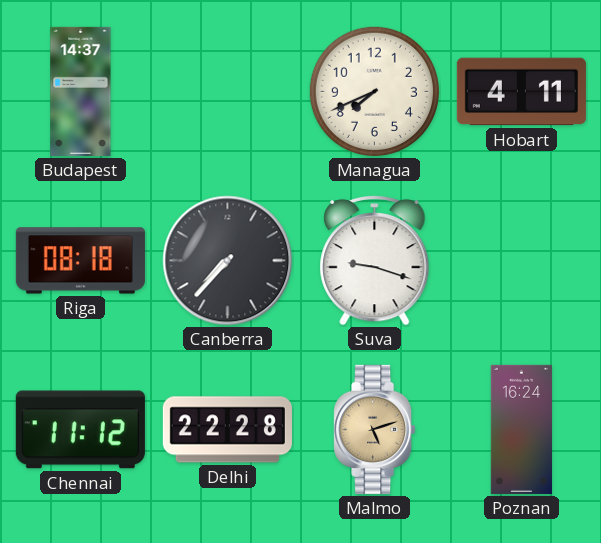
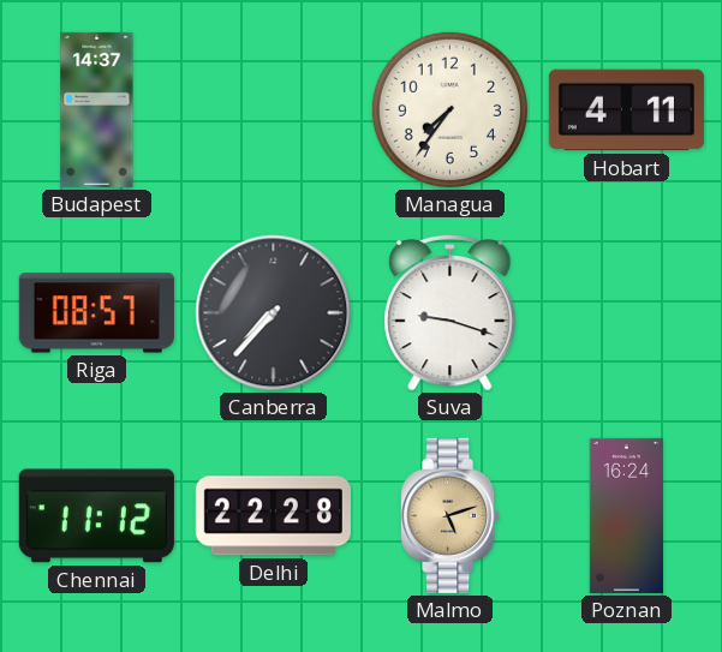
Managua: 7:41 -> 7:36 (449, 109)
Riga: 08:18 -> 08:57 (96, 313)
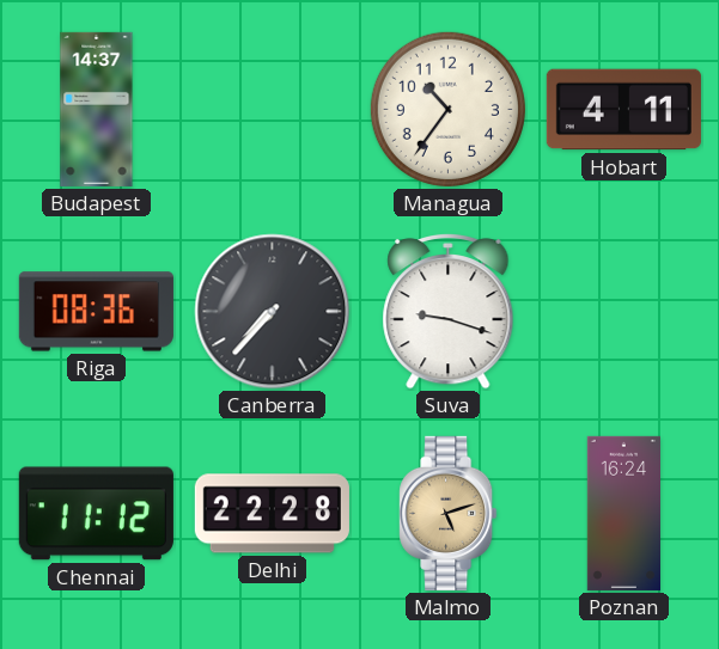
Managua: 7:36 -> 10:36 (447, 109)
Riga: 08:57 -> 08:36 (96, 312)
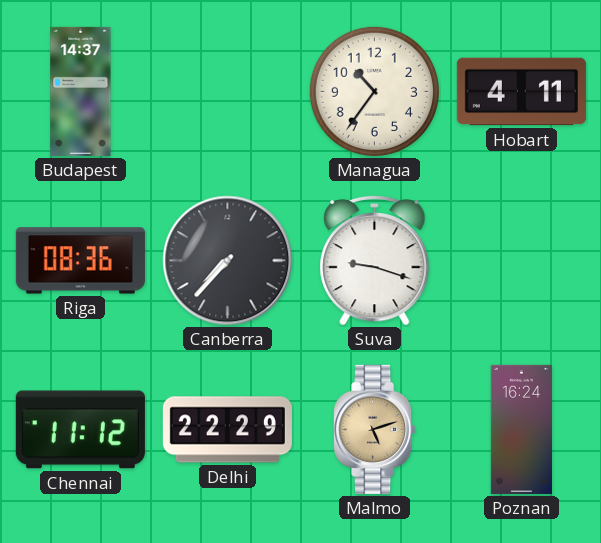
Delhi: 22:28 -> 22:29 (227, 430)
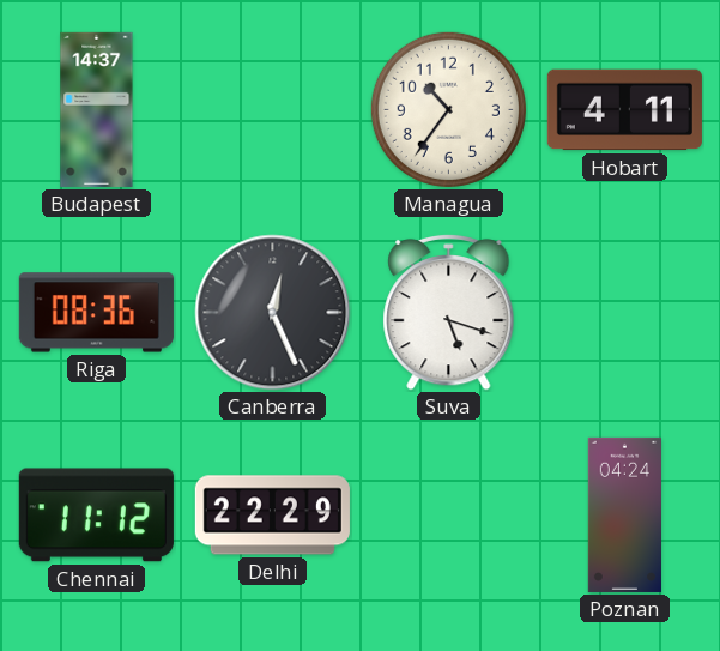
Canberra: 7:37 -> 12:26 (273, 313)
Suva: 9:18 -> 5:18 (449, 312)
Malmo: 5:12 -> none (375, 429)
Poznan: 16:24 -> 04:24 (624, 514)
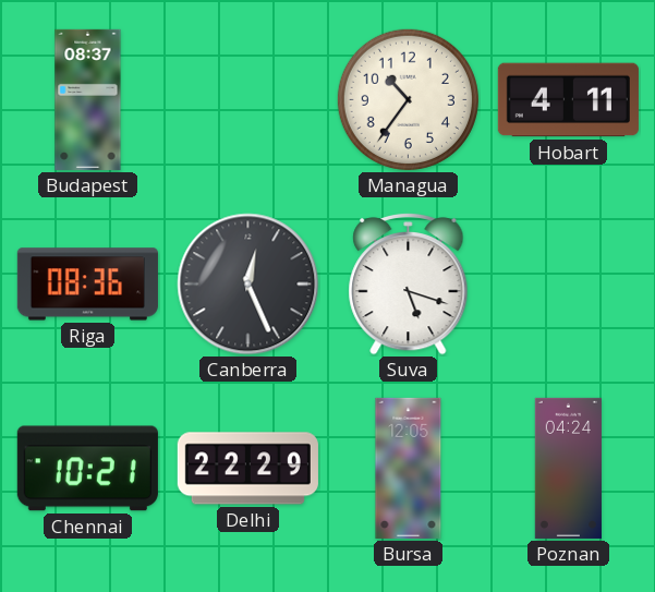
Budapest: 14:37 -> 08:37 (88, 99)
Chennai: 11:12 -> 10:21 (87, 469)
Bursa: none -> 12:05 (409, 468)
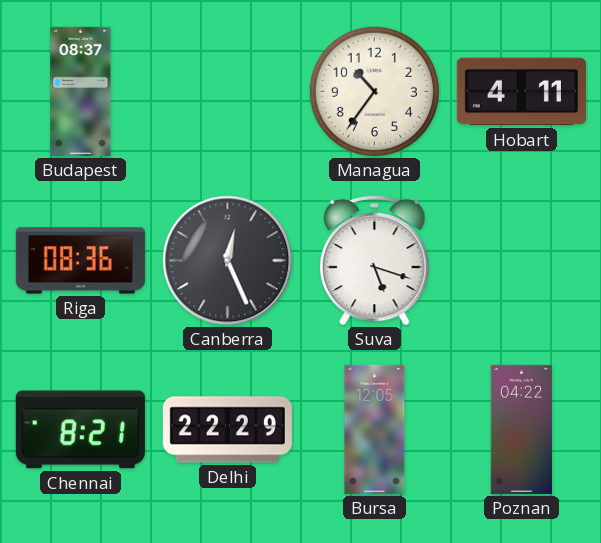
Chennai: 10:21 -> 8:21 (80, 430)
Poznan: 04:24 -> 04:22 (521, 429)
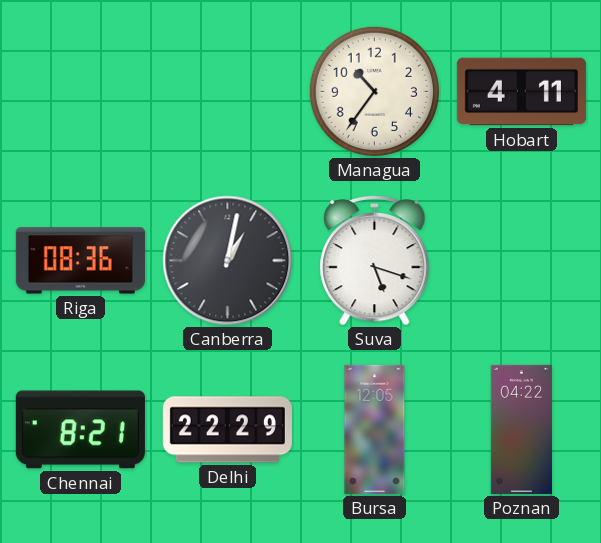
Budapest: 08:37 -> none (81, 91)
Canberra: 12:26 -> 1:02 (228, 261)
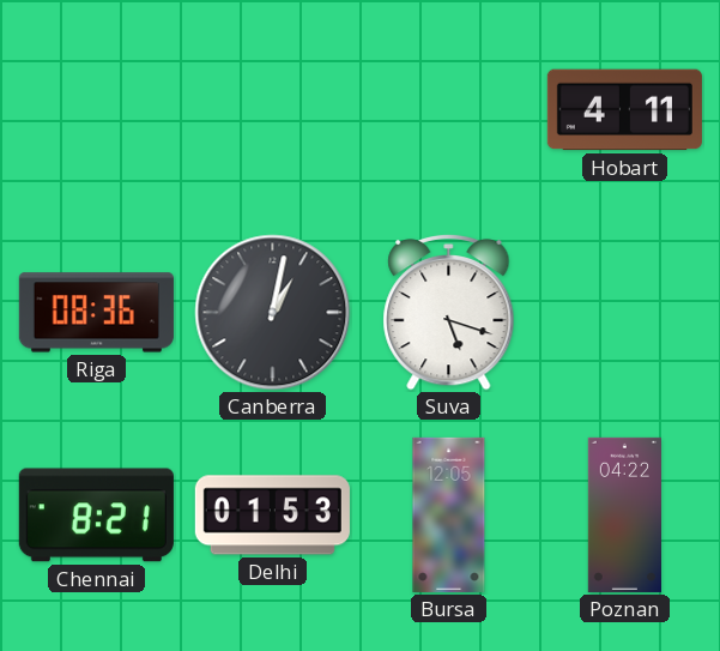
Managua: 10:36 -> none (374, 91)
Delhi: 22:29 -> 01:53 (272, 516)
